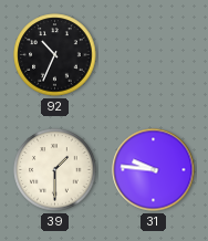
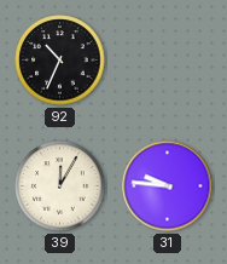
39: 1:30 -> 12:05 (60, 186)
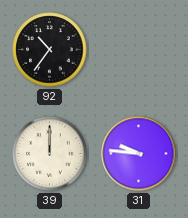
92: 10:34 -> 10:36 (50, 50)
39: 12:05 -> 12:00 (50, 154)
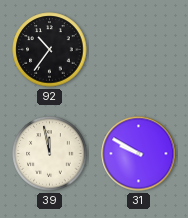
39: 12:00 -> 11:58 (50, 154)
31: 9:46 -> 9:50 (139, 154)
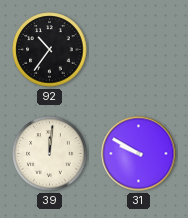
39: 11:58 -> 12:01 (50, 154)
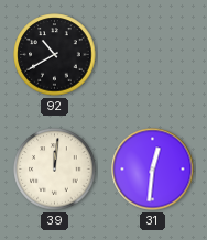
92: 10:36 -> 10:40 (55, 55)
31: 9:50 -> 12:31 (153, 170)
